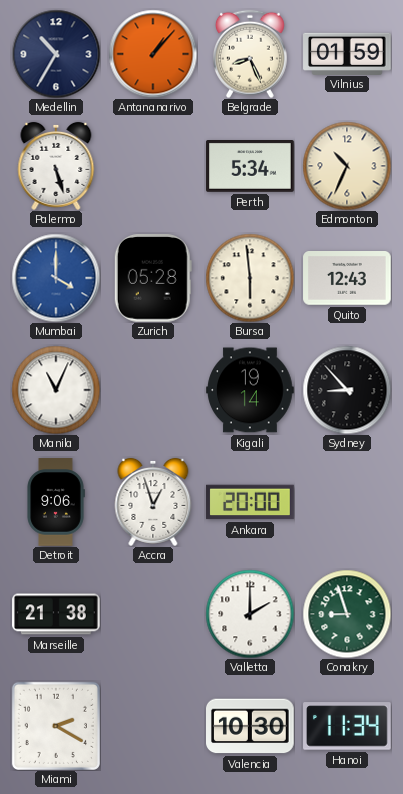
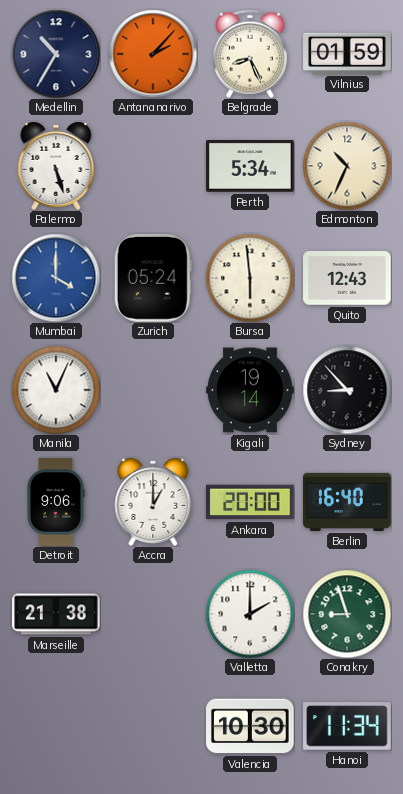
Antananarivo: 1:07 -> 2:07 (153, 54)
Zurich: 05:28 -> 05:24 (153, 279)
Accra: 12:57 -> 1:00 (153, 502)
Berlin: none -> 16:40 (347, 502)
Miami: 2:20 -> none (56, 726)
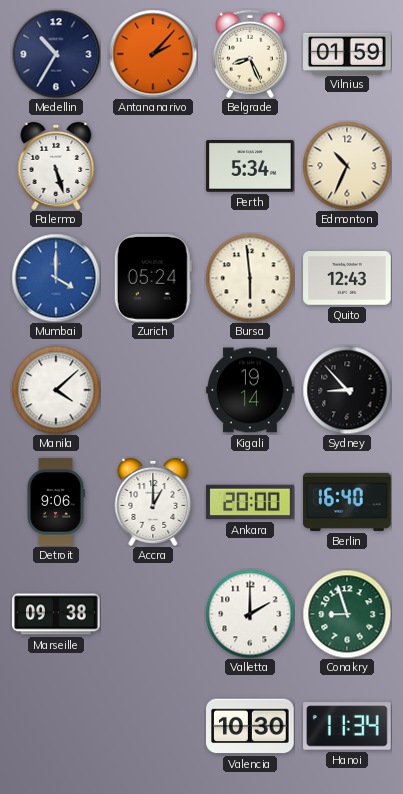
Manila: 11:04 -> 4:08 (56, 390)
Marseille: 21:38 -> 09:38 (56, 614)
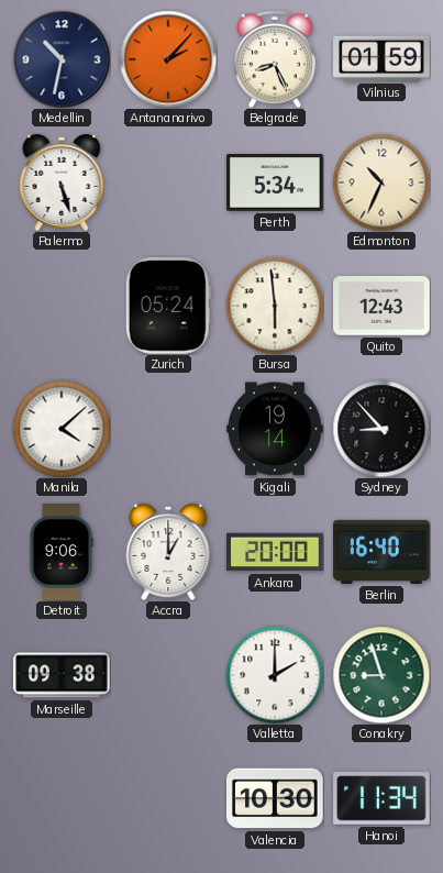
Medellin: 10:35 -> 10:32 (62, 59)
Mumbai: 4:00 -> none (56, 278)
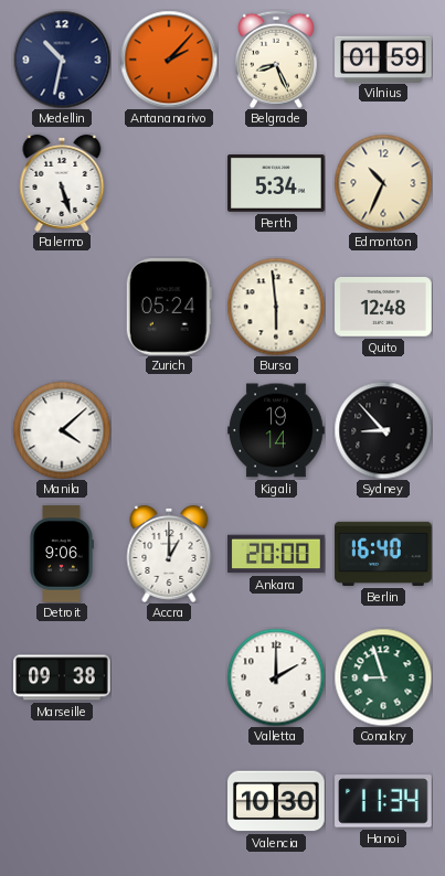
Quito: 12:43 -> 12:48 (383, 308)
